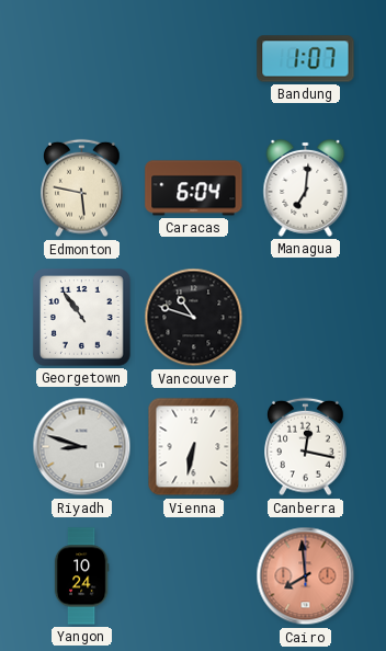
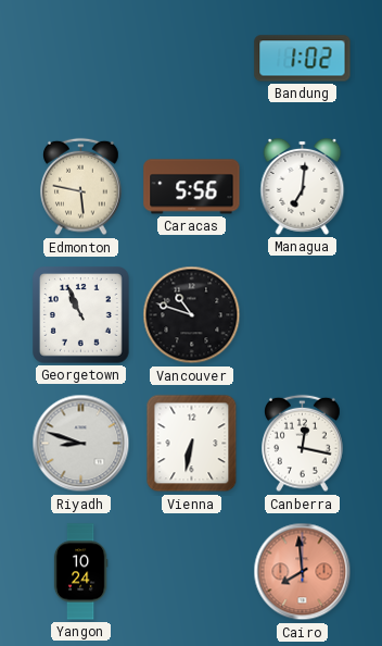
Bandung: 1:07 -> 1:02 (303, 59)
Caracas: 6:04 -> 5:56 (192, 187)
Georgetown: 10:54 -> 10:56 (81, 315)
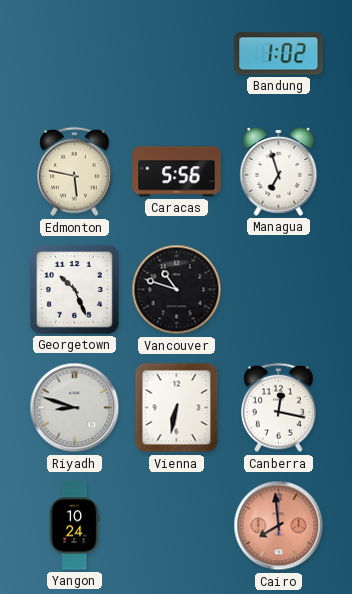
Managua: 7:01 -> 6:57 (279, 171)
Georgetown: 10:56 -> 10:26 (75, 290)
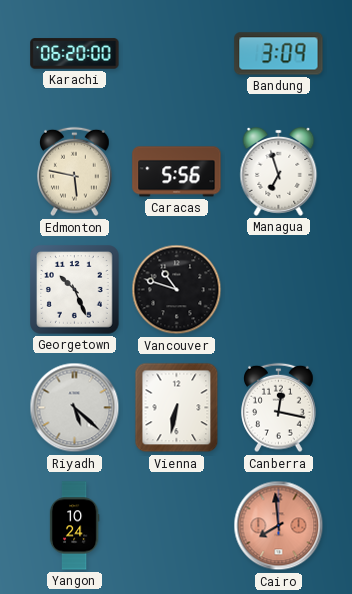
Karachi: none -> 06:20 (75, 54)
Bandung: 1:02 -> 3:09 (279, 54)
Riyadh: 8:48 -> 5:22 (75, 408)
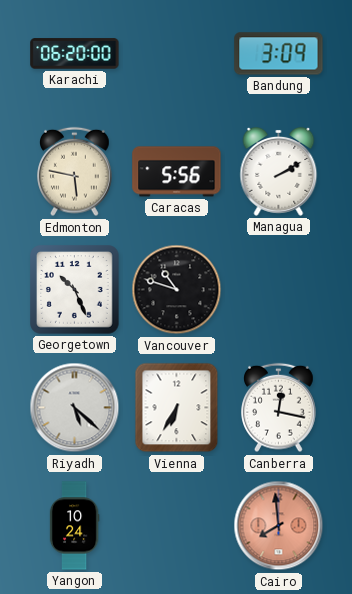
Managua: 6:57 -> 2:10 (279, 171)
Vienna: 6:32 -> 6:35 (177, 408)
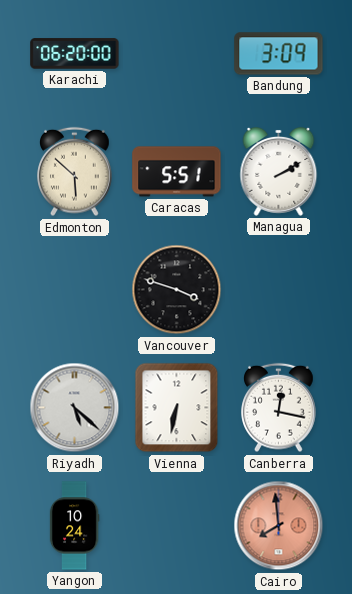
Edmonton: 5:47 -> 5:52 (75, 172)
Caracas: 5:56 -> 5:51 (177, 172)
Georgetown: 10:26 -> none (75, 290)
Vancouver: 10:48 -> 3:48 (177, 290)
Vienna: 6:35 -> 6:32 (177, 408)
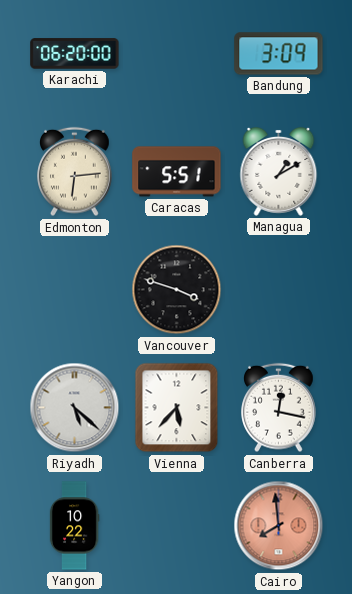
Edmonton: 5:52 -> 6:14 (75, 172)
Managua: 2:10 -> 1:10 (279, 171)
Vienna: 6:32 -> 5:37 (177, 408)
Yangon: 10:24 -> 10:22 (74, 526)
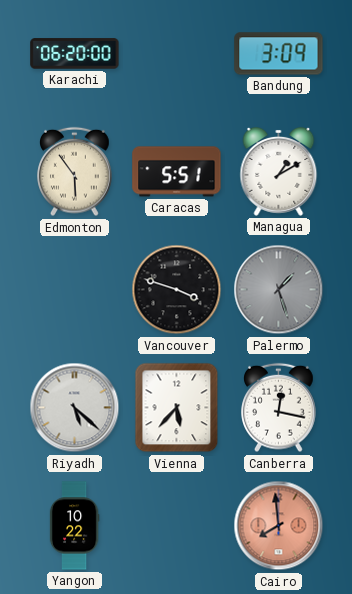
Edmonton: 6:14 -> 5:54 (75, 172)
Palermo: none -> 1:27 (279, 290)
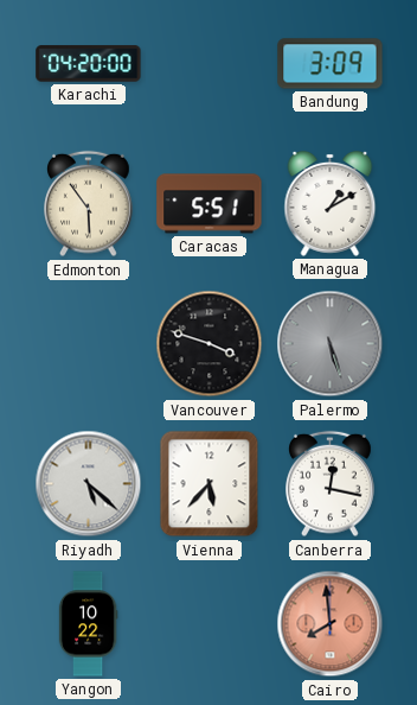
Karachi: 06:20 -> 04:20 (89, 64)
Palermo: 1:27 -> 5:27 (331, 344)
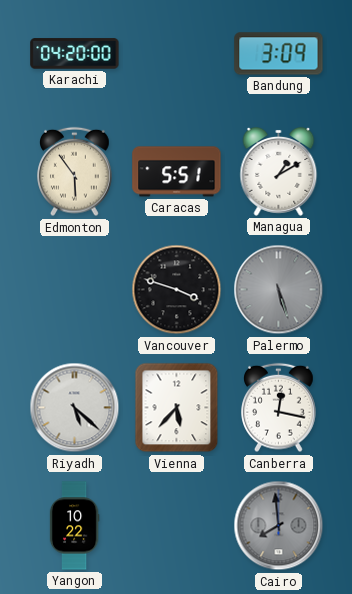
Cairo dial: salmon -> grey (279, 526)
